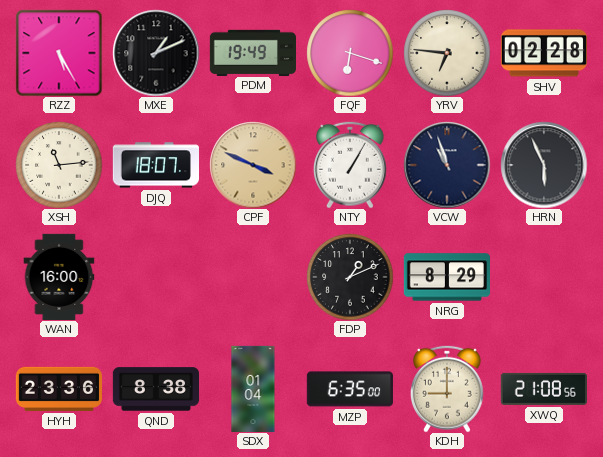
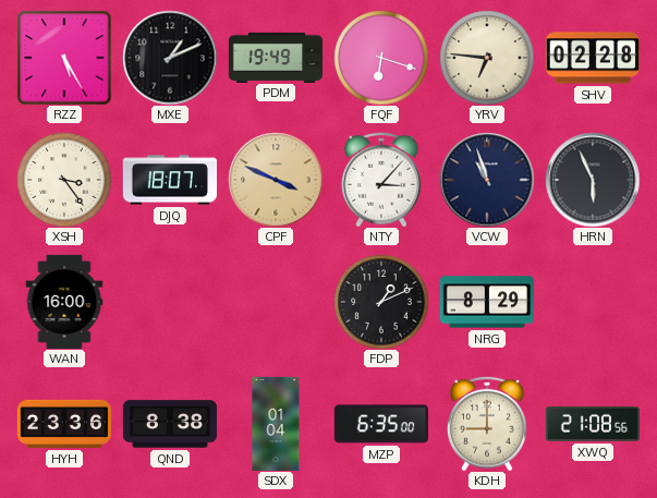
XSH: 11:14 -> 3:24 (64, 180)
NTY: 1:05 -> 3:07 (381, 180)
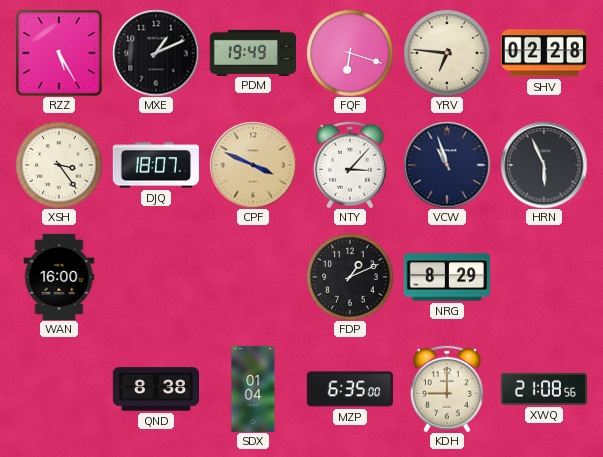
HYH: 23:36 -> none (63, 424)
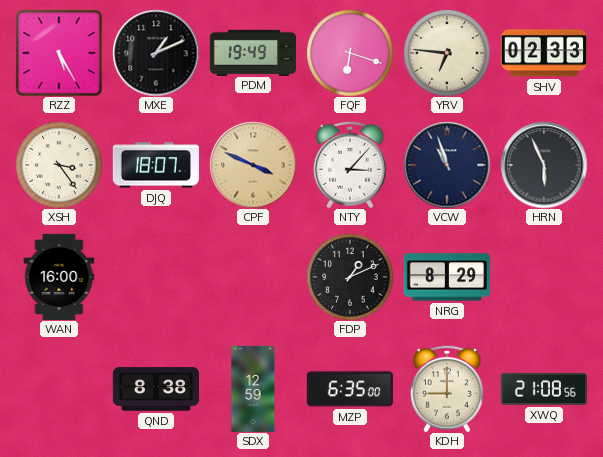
SHV: 02:28 -> 02:33 (544, 53)
SDX: 01:04 -> 12:59 (253, 388)
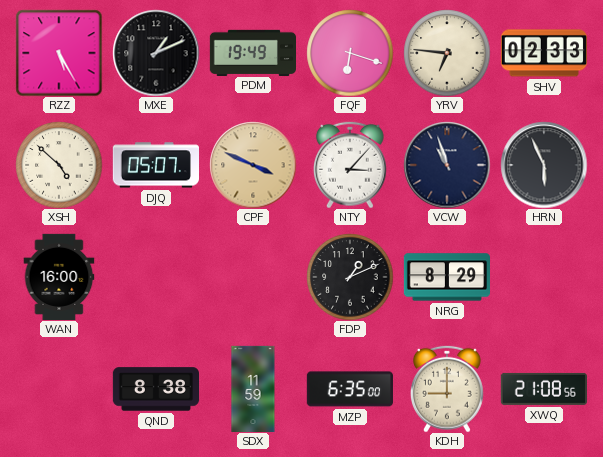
XSH: 3:24 -> 4:52 (59, 165)
DJQ: 18:07 -> 05:07 (155, 165)
SDX: 12:59 -> 11:59 (253, 388)
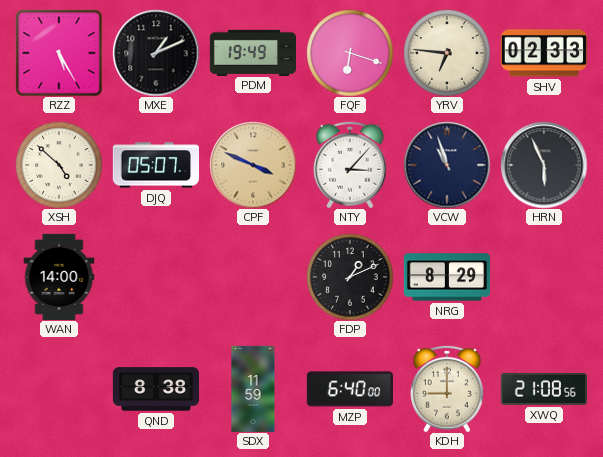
WAN: 16:00 -> 14:00 (59, 276)
MZP: 6:35 -> 6:40 (350, 389)
